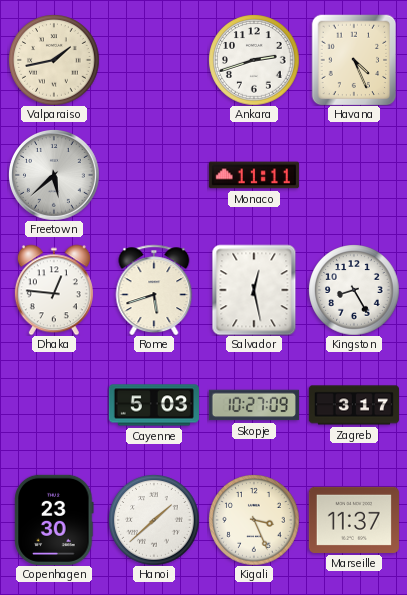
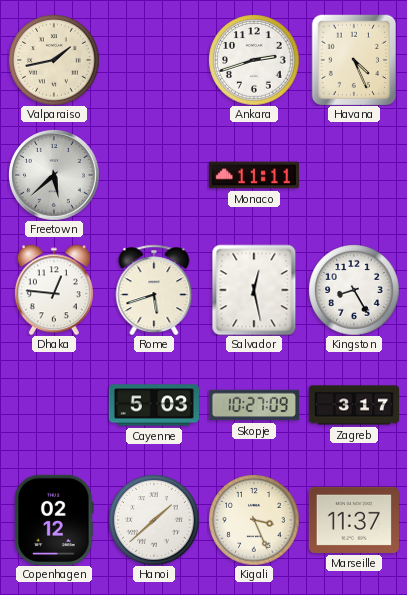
Copenhagen: 23:30 -> 02:12 (54, 520)
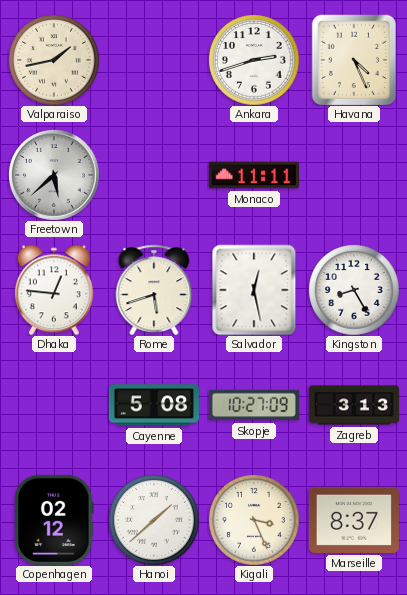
Cayenne: 5:03 -> 5:08 (154, 405)
Zagreb: 3:17 -> 3:13 (354, 405)
Marseille: 11:37 -> 8:37 (354, 520)
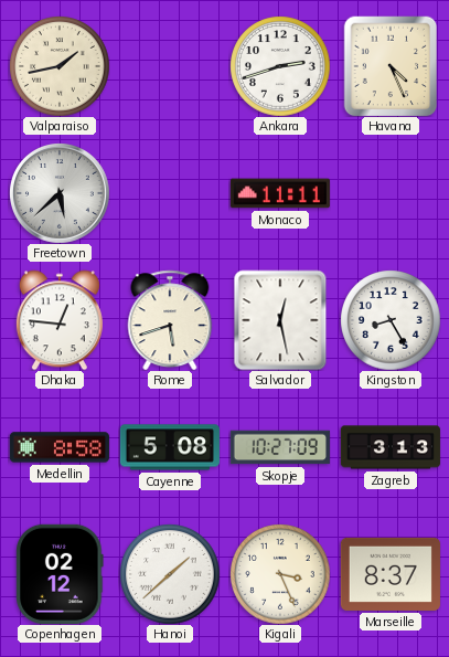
Medellin: none -> 8:58 (60, 447)
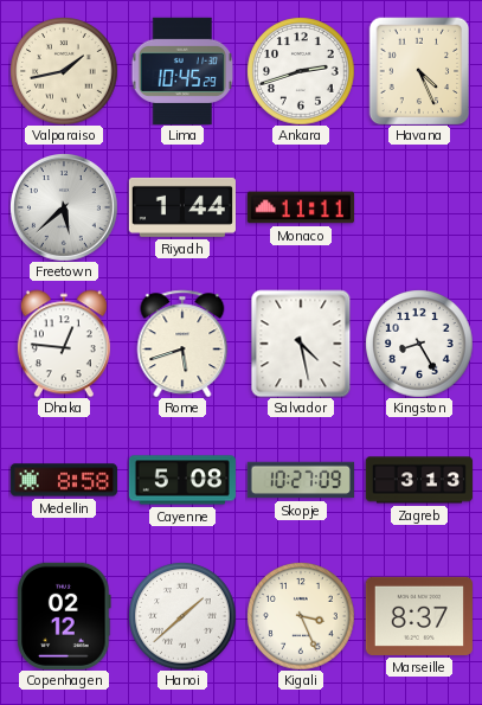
Lima: none -> 10:45 (181, 71)
Riyadh: none -> 1:44 (182, 207)
Salvador: 12:28 -> 4:28 (301, 344)
